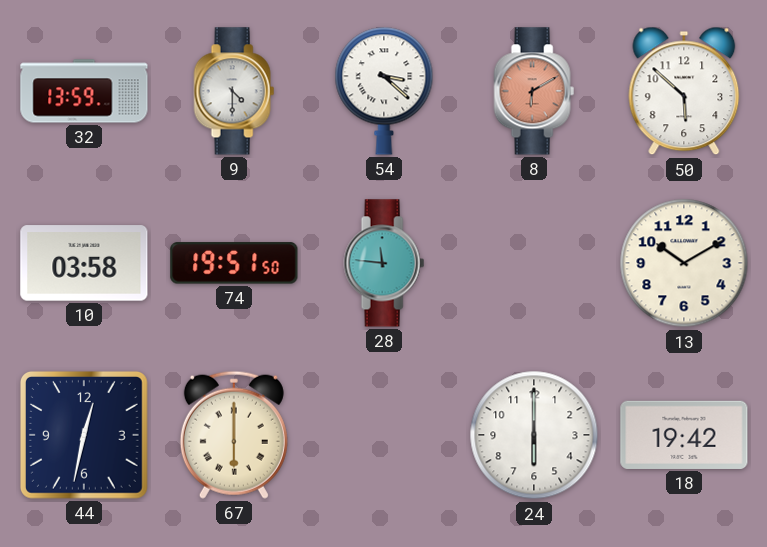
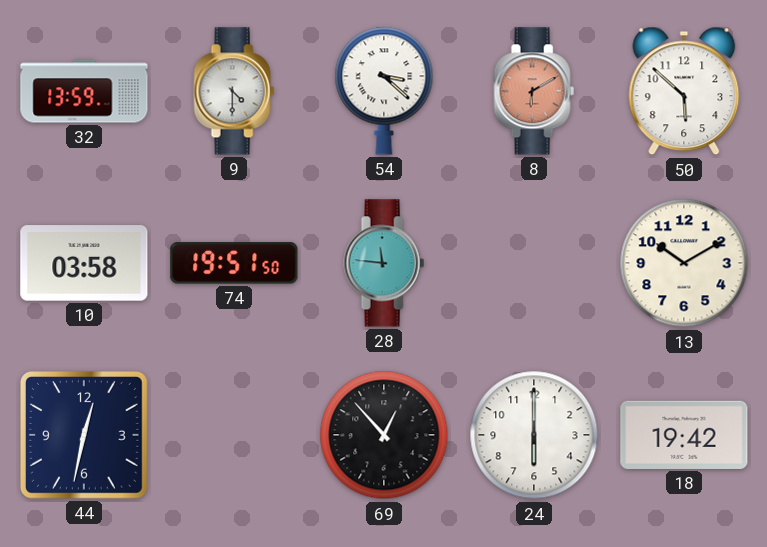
67: 6:00 -> none (234, 435)
69: none -> 12:53 (384, 435)
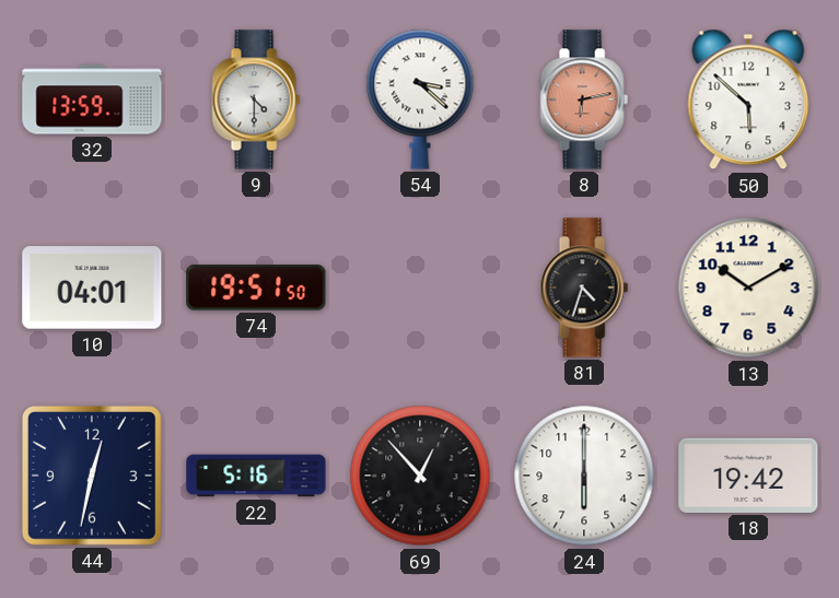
8: 6:10 -> 6:13 (584, 99)
10: 03:58 -> 04:01 (92, 288)
28: 11:46 -> none (384, 263)
81: none -> 4:33 (584, 288)
22: none -> 5:16 (256, 476)
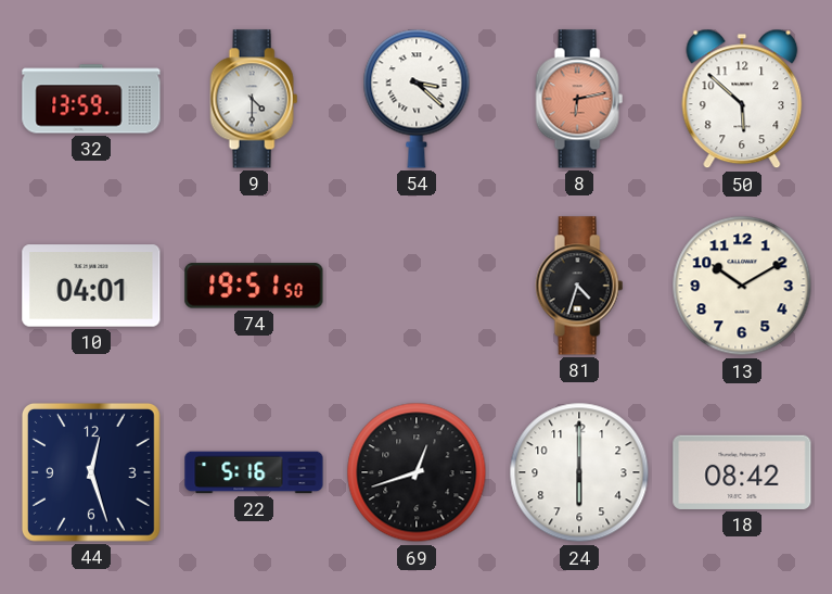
44: 12:32 -> 12:27 (91, 472)
69: 12:53 -> 12:42 (417, 472)
18: 19:42 -> 08:42 (742, 472)
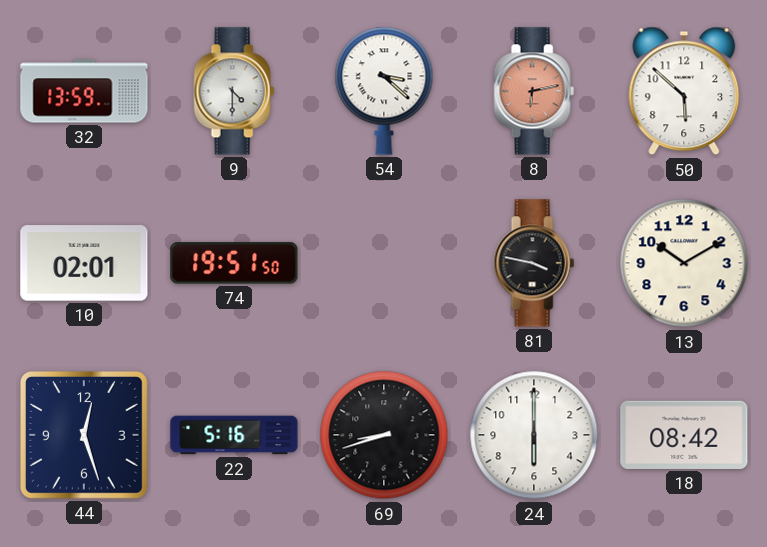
10: 04:01 -> 02:01 (84, 263)
81: 4:33 -> 3:47 (534, 263)
69: 12:42 -> 8:42 (384, 435)
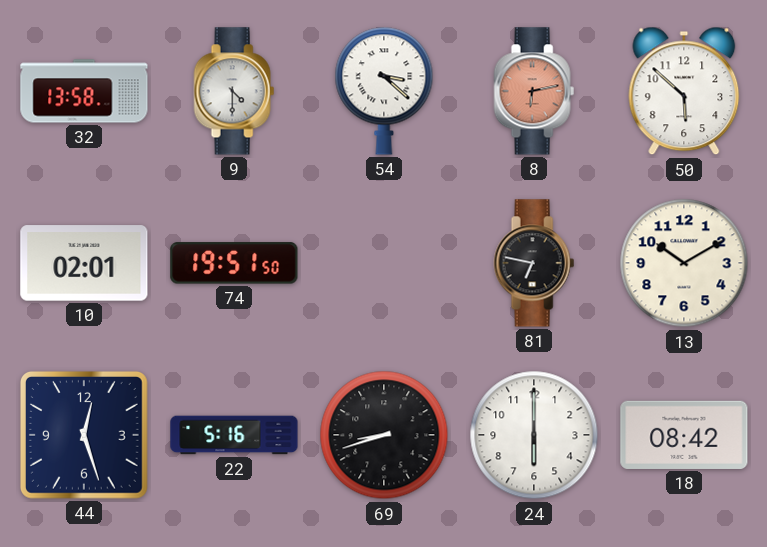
32: 13:59 -> 13:58 (84, 91)
81: 3:47 -> 6:47 (534, 263)
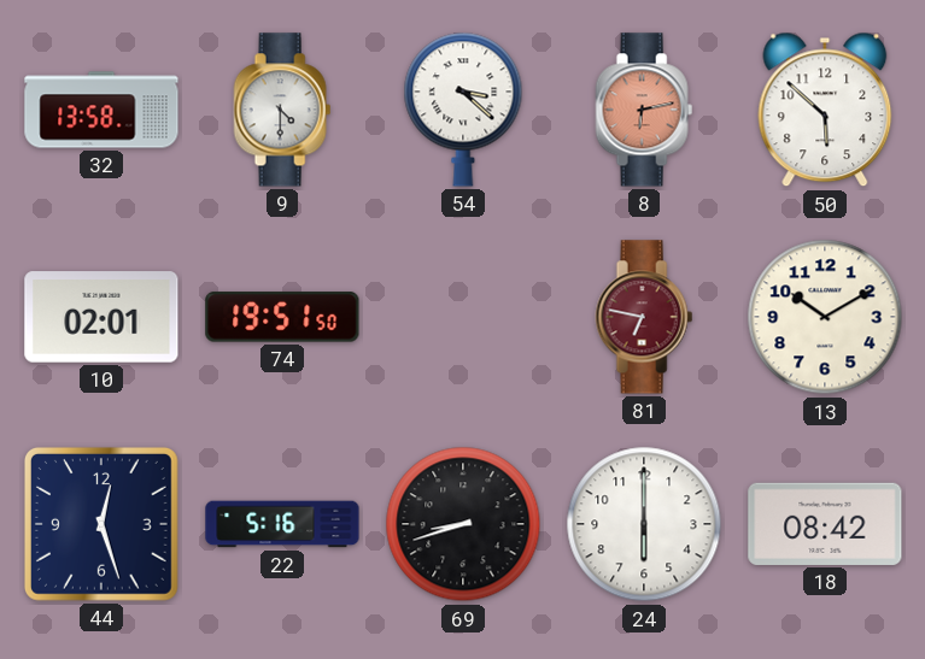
81 dial: black -> burgundy (644, 317)
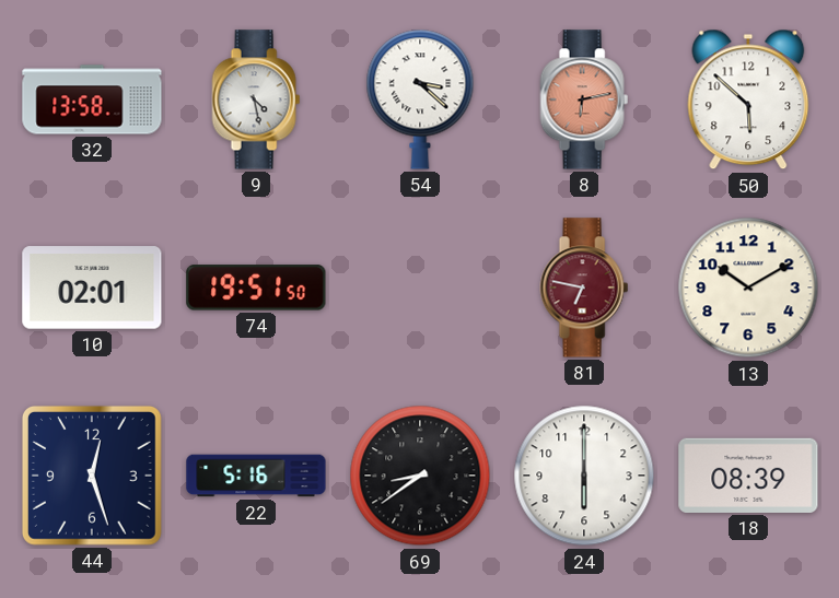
9: 4:30 -> 4:28 (256, 99)
69: 8:42 -> 8:39 (420, 476)
18: 08:42 -> 08:39 (748, 476)
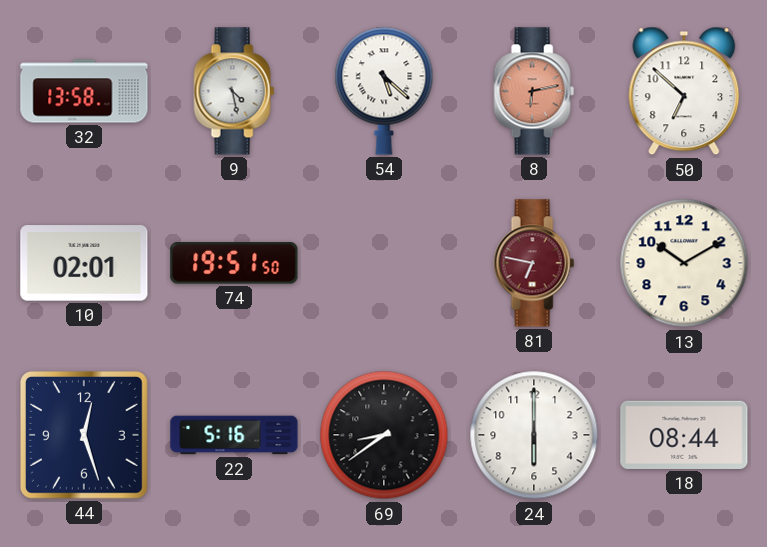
54: 3:22 -> 5:22 (384, 91)
50: 5:52 -> 6:52 (684, 91)
18: 08:39 -> 08:44 (684, 435)
